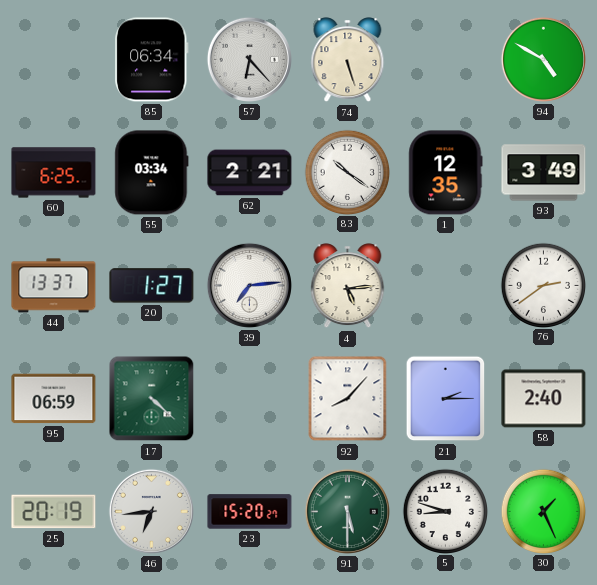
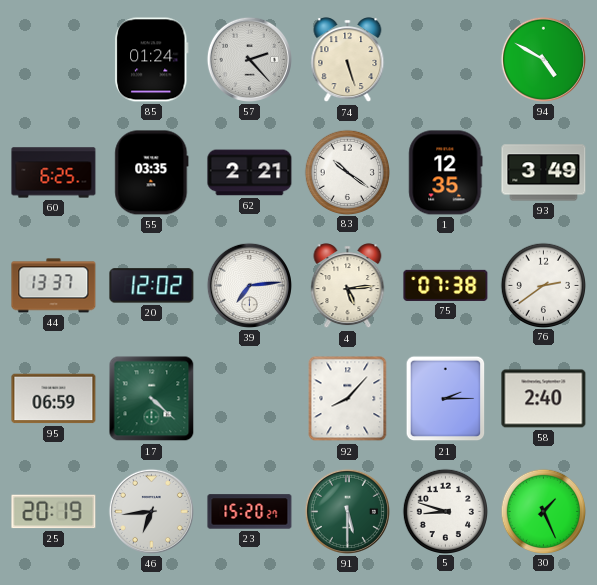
85: 06:34 -> 01:24 (152, 60)
57: 6:23 -> 2:23 (249, 59)
55: 03:34 -> 03:35 (152, 173)
20: 1:27 -> 12:02 (152, 286)
75: none -> 07:38 (446, 285)
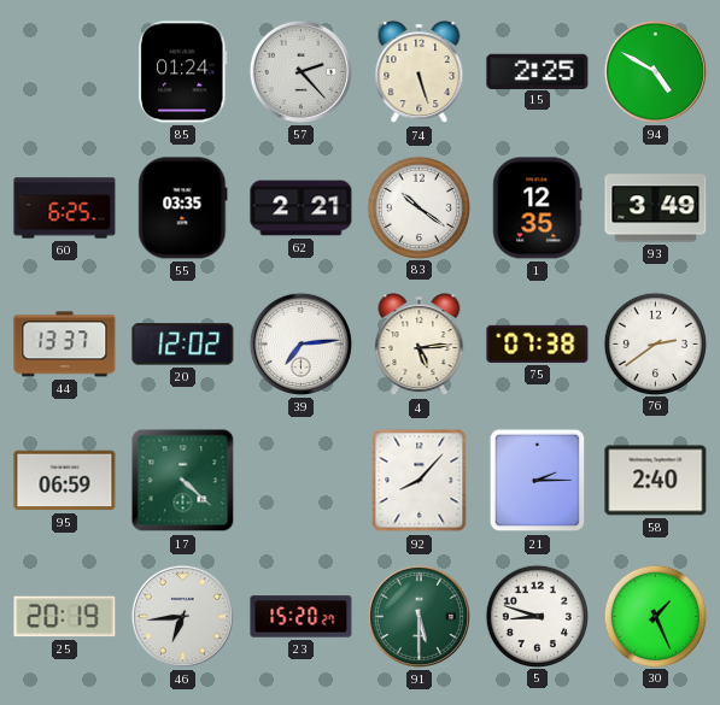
15: none -> 2:25 (538, 71)
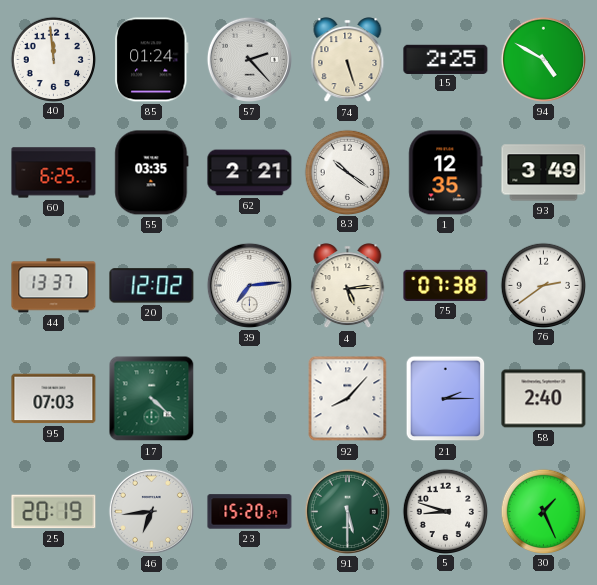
40: none -> 11:59 (53, 59)
95: 06:59 -> 07:03 (54, 399)
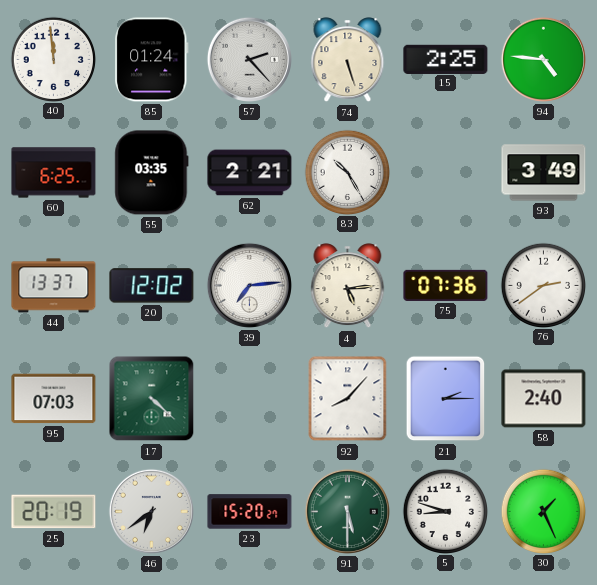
94: 4:50 -> 4:46 (543, 59)
83: 10:21 -> 10:25 (347, 172)
1: 12:35 -> none (446, 173)
75: 07:38 -> 07:36 (446, 285)
46: 6:44 -> 6:39 (151, 511)
